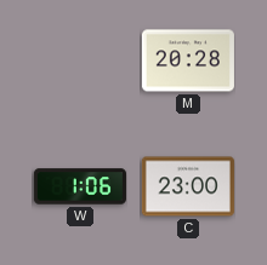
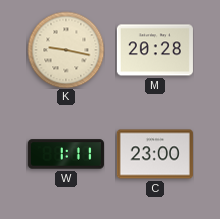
K: none -> 9:17 (66, 50)
W: 1:06 -> 1:11 (66, 154)
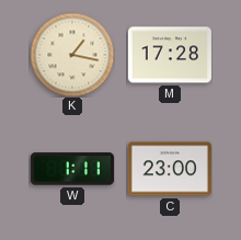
K: 9:17 -> 1:17 (72, 55)
M: 20:28 -> 17:28 (170, 55)
